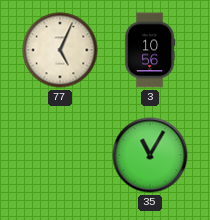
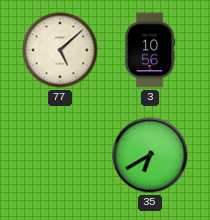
77: 5:04 -> 5:08 (60, 50)
35: 11:05 -> 6:40 (150, 155)
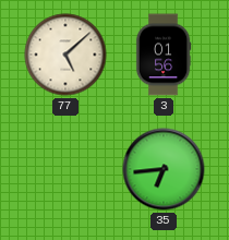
3: 10:56 -> 01:56 (164, 55)
35: 6:40 -> 6:44 (164, 169)
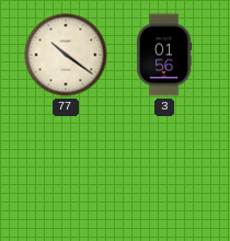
77: 5:08 -> 10:21 (66, 55)
35: 6:44 -> none (164, 169)
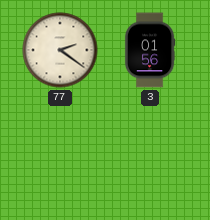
77: 10:21 -> 2:21 (60, 50)
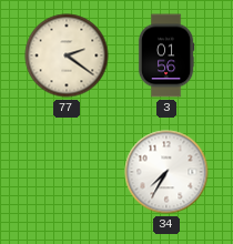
34: none -> 7:35 (166, 172)
